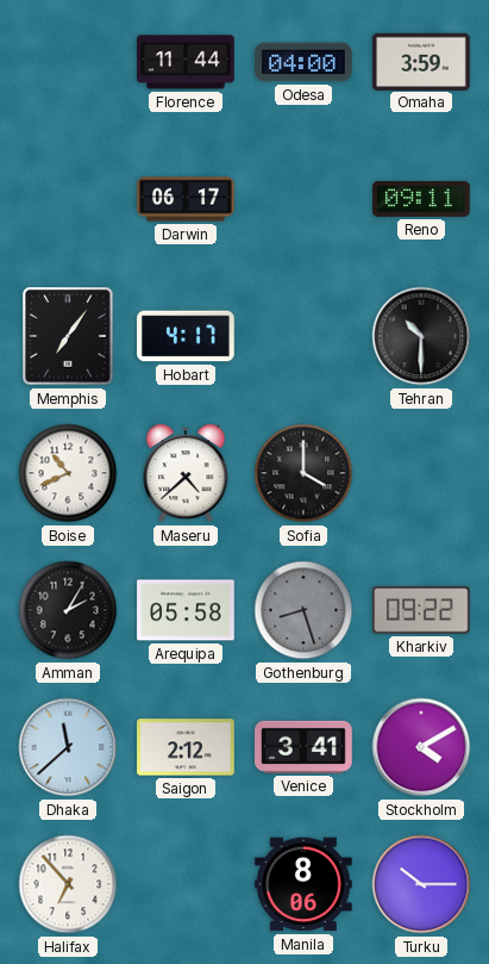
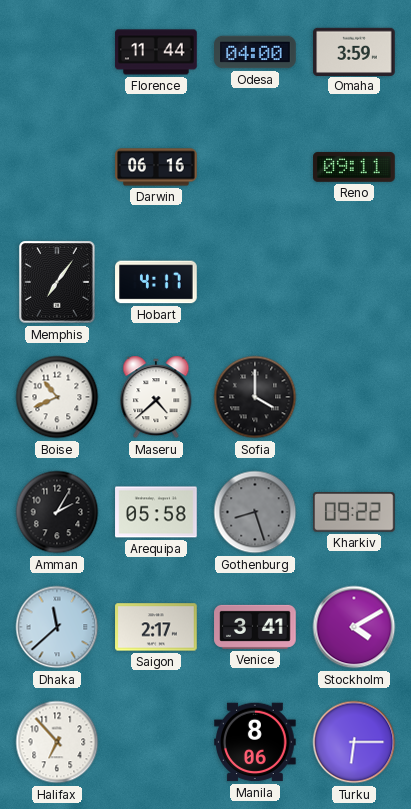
Darwin: 06:17 -> 06:16 (156, 167)
Tehran: 10:30 -> none (421, 336)
Saigon: 2:12 -> 2:17 (156, 627)
Turku: 10:15 -> 6:15 (354, 742)
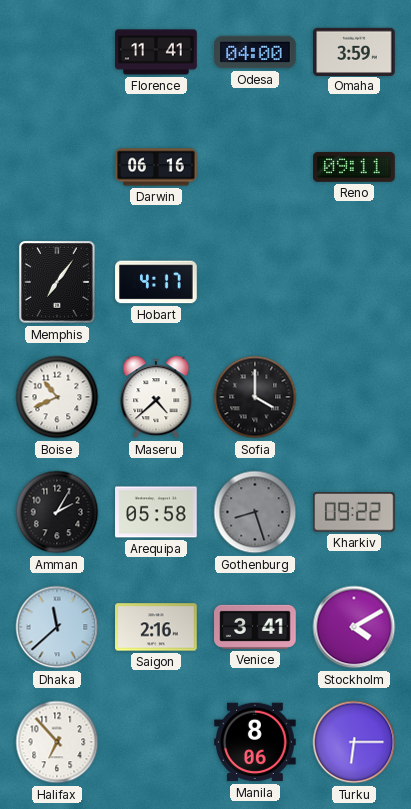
Florence: 11:44 -> 11:41 (156, 52)
Saigon: 2:17 -> 2:16 (156, 627)
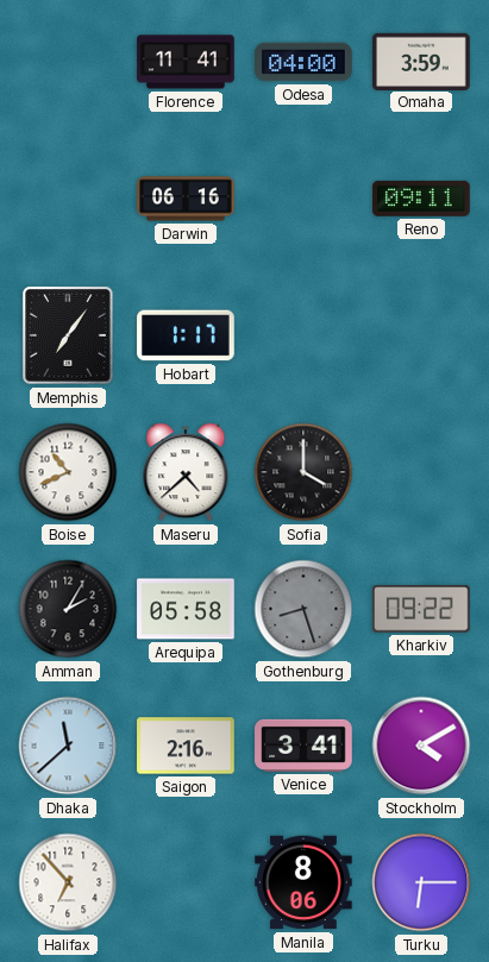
Hobart: 4:17 -> 1:17 (186, 335)
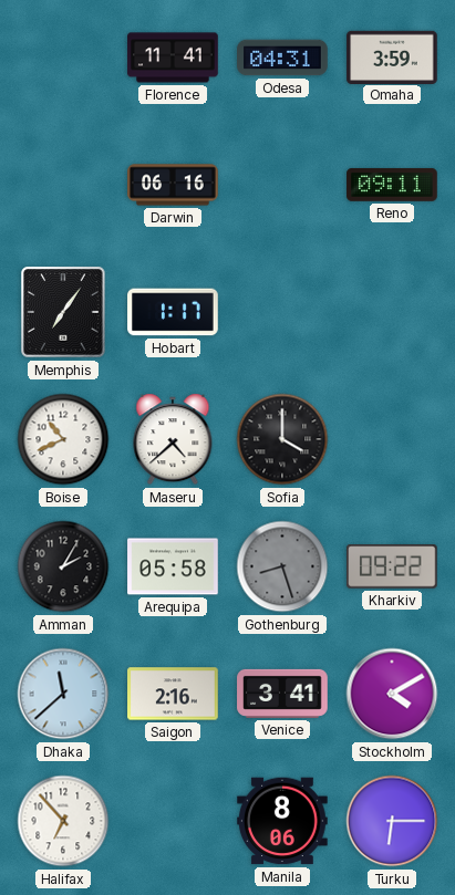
Odesa: 04:00 -> 04:31 (282, 58)
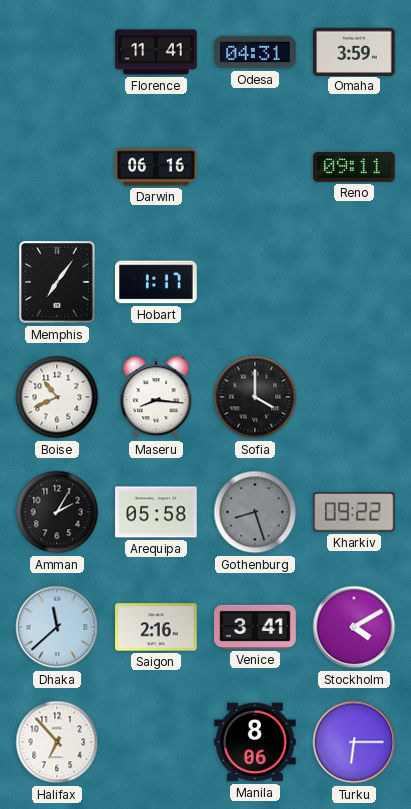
Maseru: 4:38 -> 8:16 (156, 397)
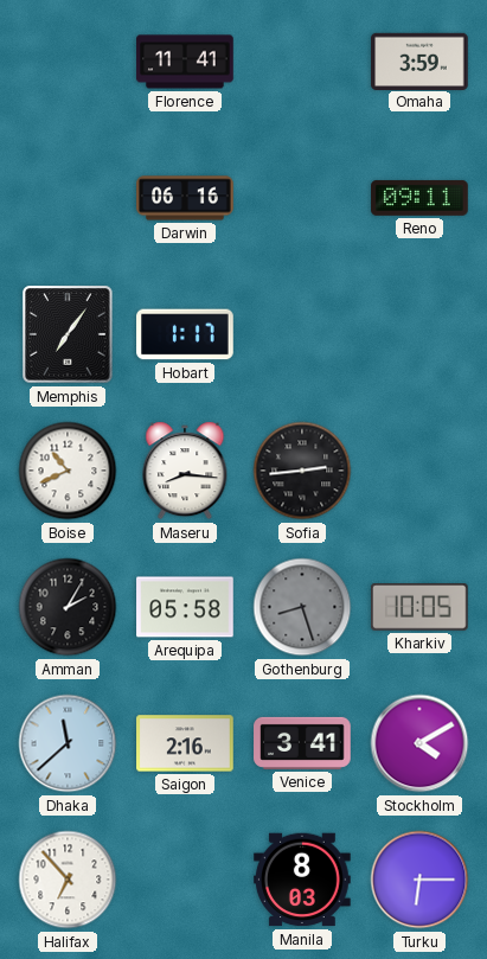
Odesa: 04:31 -> none (255, 52)
Sofia: 4:00 -> 2:44 (302, 471)
Kharkiv: 09:22 -> 10:05 (421, 608)
Manila: 8:06 -> 8:03 (302, 880)
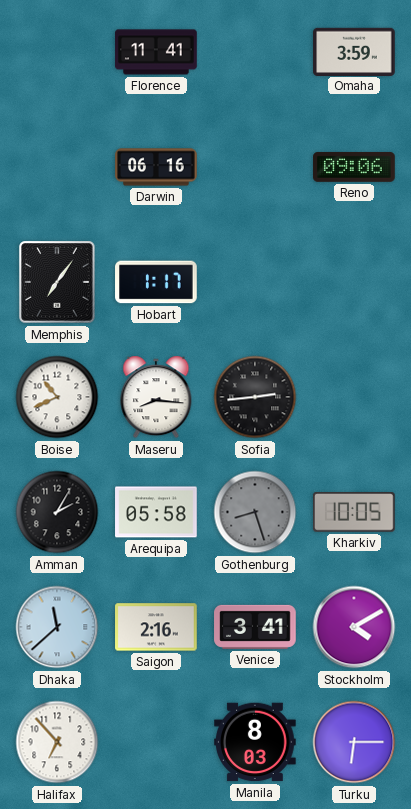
Reno: 09:11 -> 09:06 (354, 167)
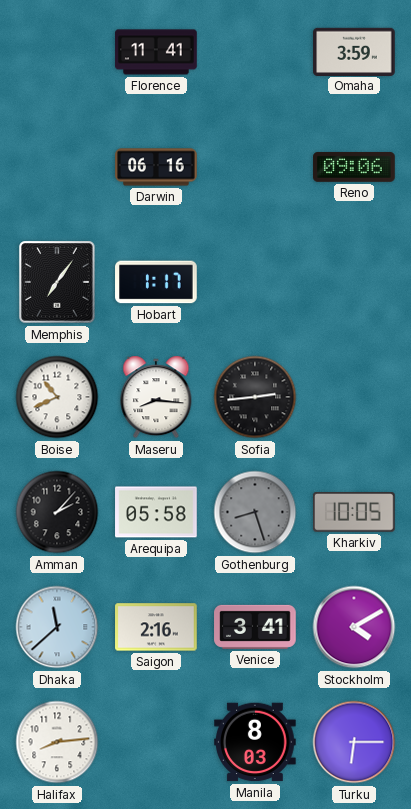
Amman: 2:05 -> 2:07 (57, 512)
Halifax: 6:53 -> 8:14 (57, 742)
